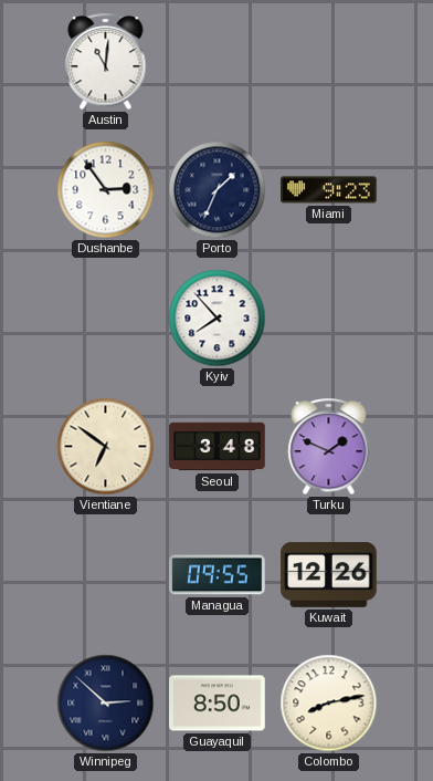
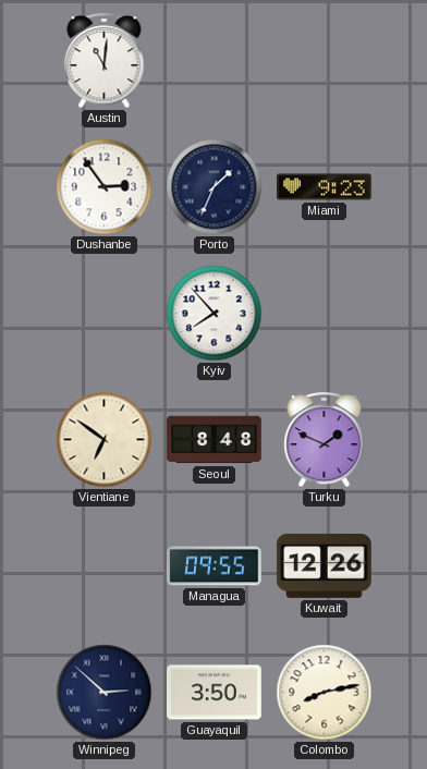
Seoul: 3:48 -> 8:48 (215, 440)
Guayaquil: 8:50 -> 3:50 (215, 693)
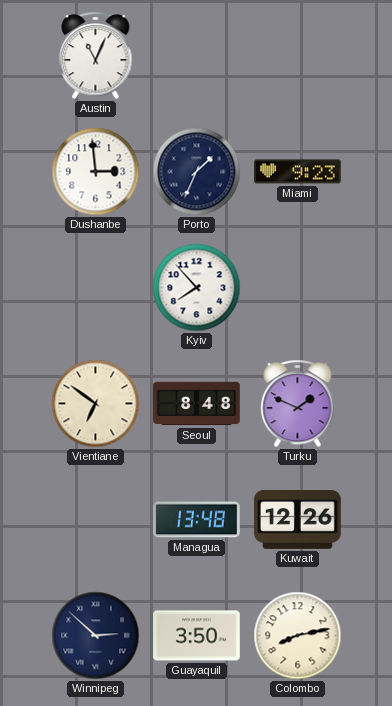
Austin: 11:01 -> 11:04 (96, 56)
Dushanbe: 2:54 -> 2:59 (96, 172)
Managua: 09:55 -> 13:48 (197, 520)
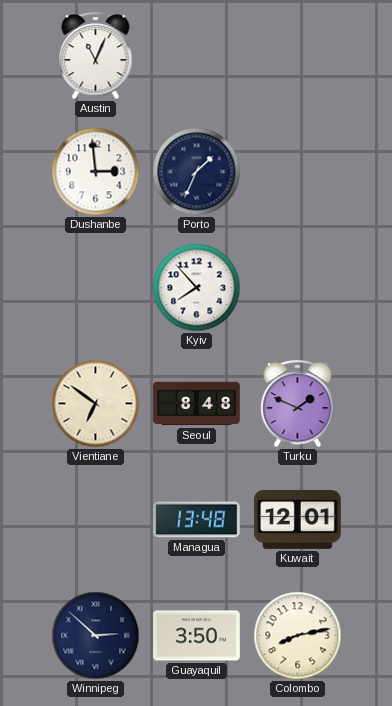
Miami: 9:23 -> none (298, 172)
Kuwait: 12:26 -> 12:01 (298, 519)
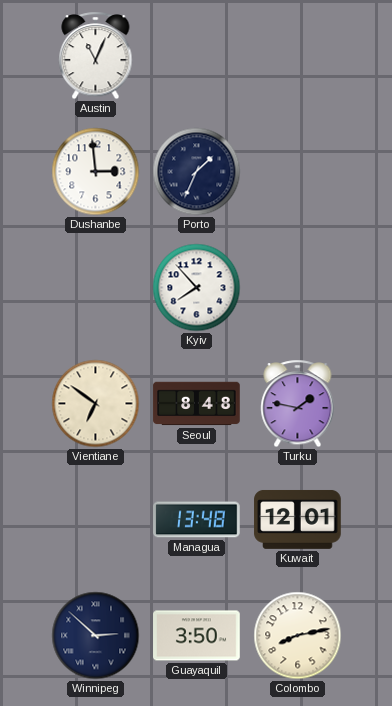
Turku: 1:49 -> 1:47 (298, 404)
